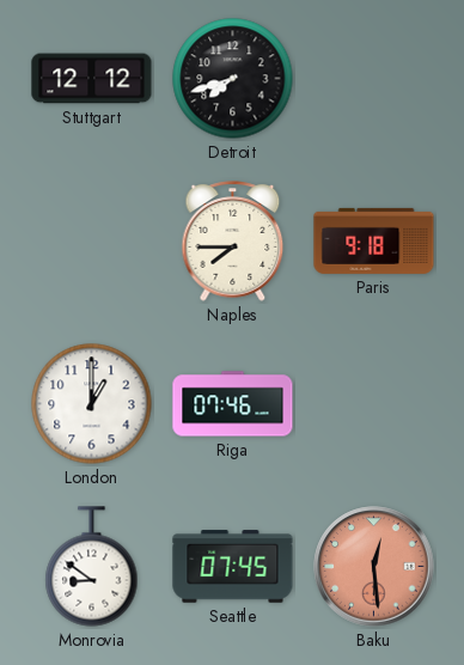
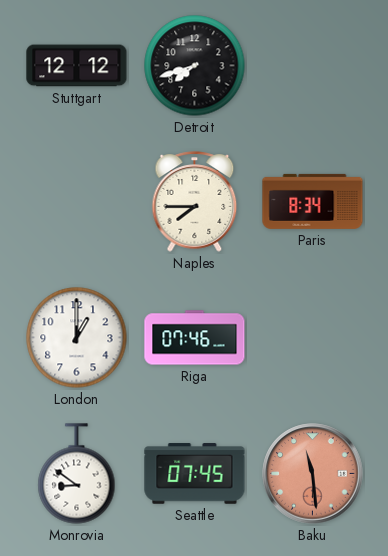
Paris: 9:18 -> 8:34 (313, 201)
Baku: 12:29 -> 11:29 (313, 474)
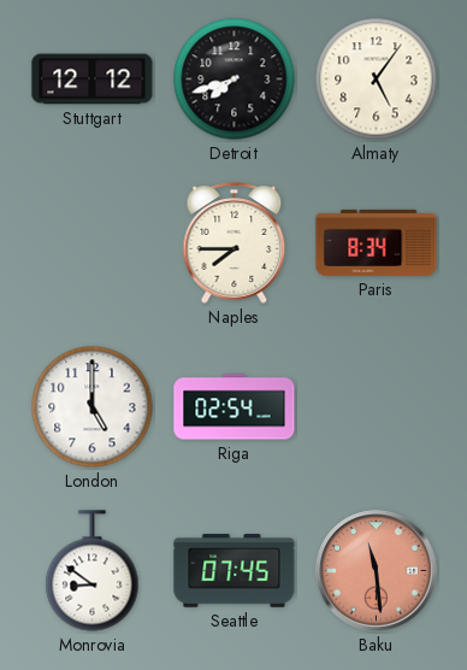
Almaty: none -> 5:06 (377, 80)
London: 1:00 -> 5:00 (93, 407)
Riga: 07:46 -> 02:54 (235, 407)
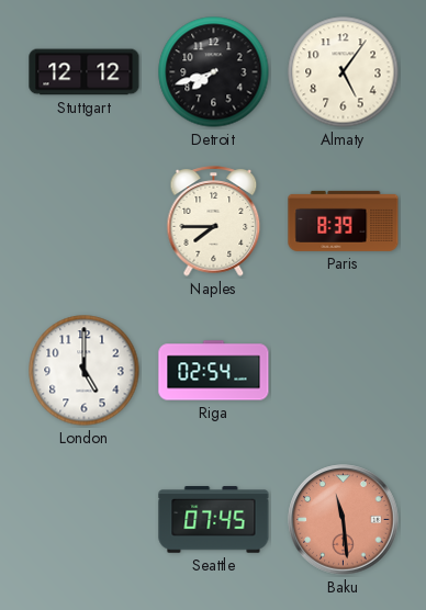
Paris: 8:34 -> 8:39 (344, 221)
Monrovia: 8:51 -> none (93, 571)
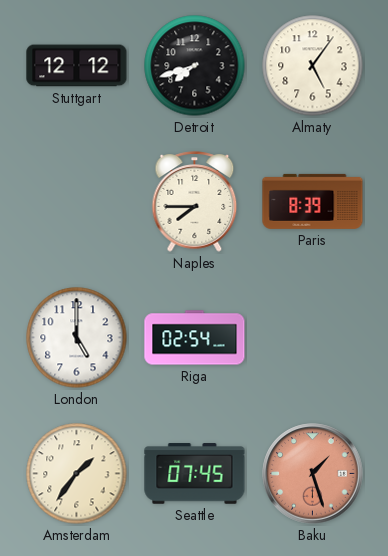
Amsterdam: none -> 1:36 (77, 474)
Baku: 11:29 -> 1:27 (313, 474)
